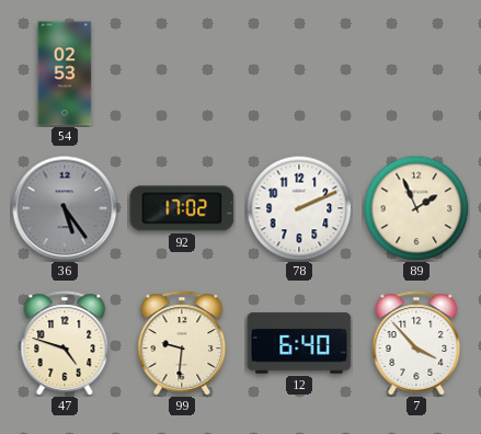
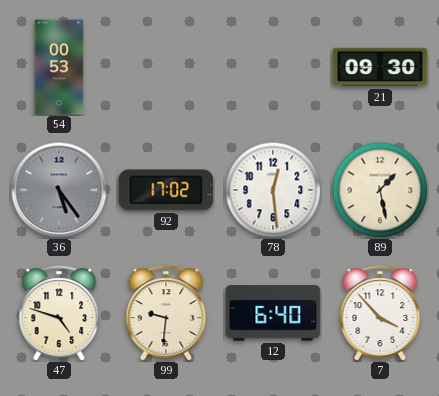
54: 02:53 -> 00:53 (59, 67)
21: none -> 09:30 (380, 67)
78: 2:11 -> 12:29 (273, 190)
89: 1:56 -> 1:28 (380, 190)
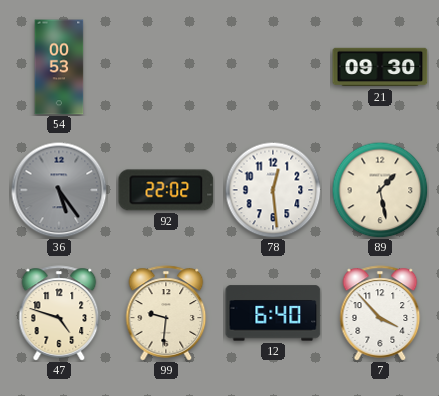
92: 17:02 -> 22:02 (166, 190)
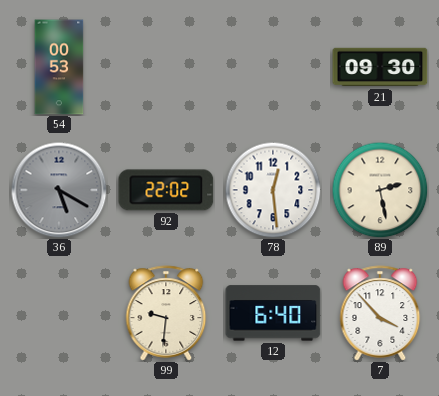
36: 5:24 -> 5:20 (59, 190)
89: 1:28 -> 2:28 (380, 190)
47: 4:48 -> none (59, 313)
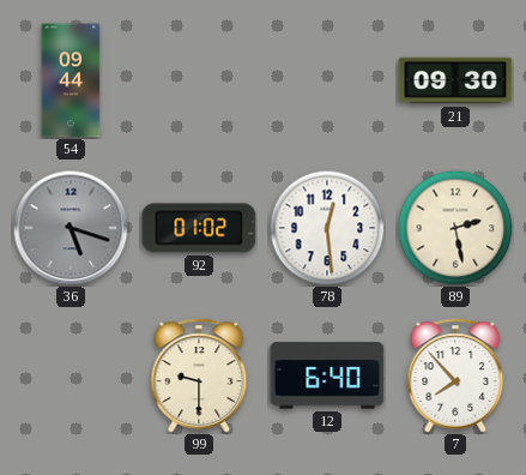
54: 00:53 -> 09:44 (71, 80)
36: 5:20 -> 5:18 (71, 228)
92: 22:02 -> 01:02 (199, 228)
99: 9:31 -> 9:30 (199, 375)
7: 3:53 -> 7:53 (455, 375)
